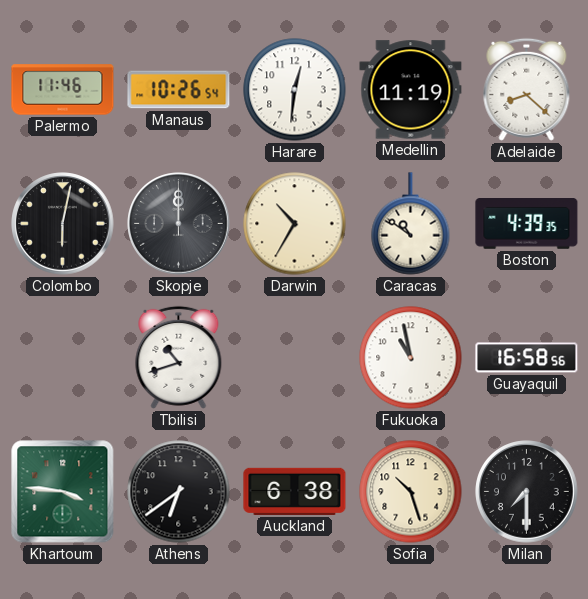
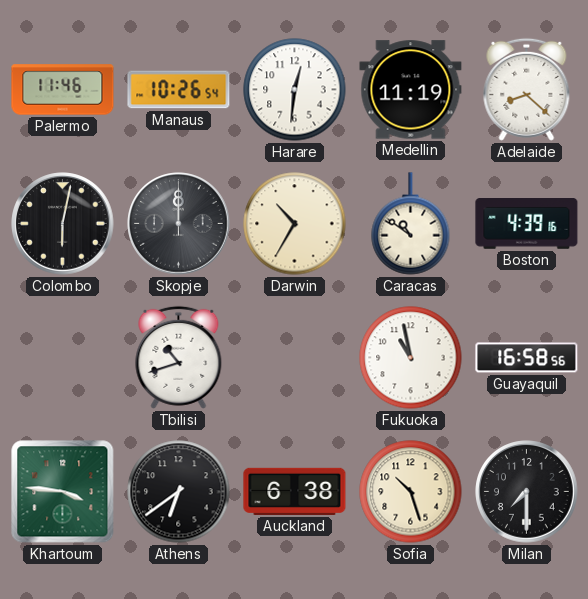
Boston: 4:39:35 -> 4:39:16 (527, 224)
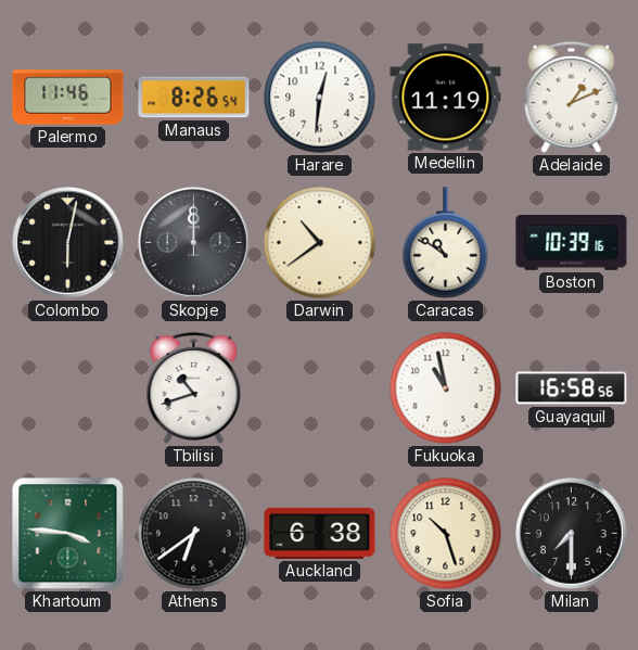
Manaus: 10:26 -> 8:26 (194, 98)
Adelaide: 8:22 -> 1:11 (572, 97)
Darwin: 10:35 -> 10:39 (320, 243)
Boston: 4:39 -> 10:39 (572, 243)
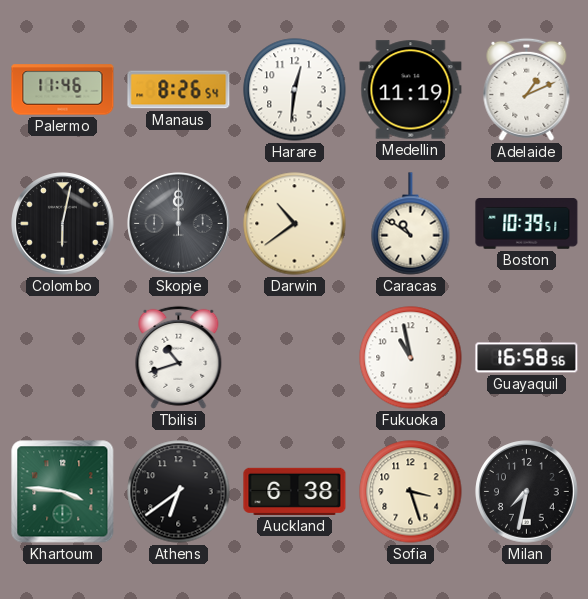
Boston: 10:39:16 -> 10:39:51 (527, 224)
Sofia: 10:27 -> 3:27 (411, 492)
Milan: 7:30 -> 7:32 (527, 492)
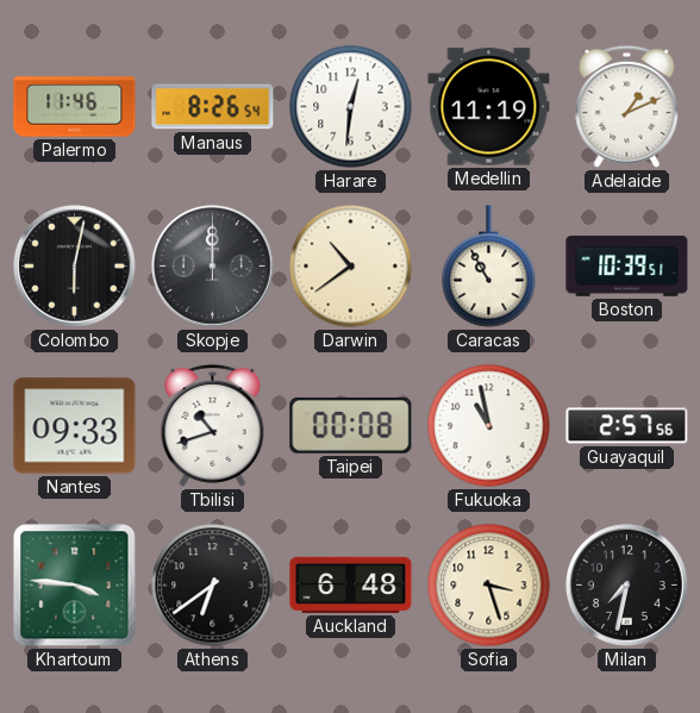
Caracas: 10:51 -> 10:55 (489, 267)
Nantes: none -> 09:33 (75, 426)
Taipei: none -> 00:08 (351, 425)
Guayaquil: 16:58 -> 2:57 (627, 426)
Auckland: 6:38 -> 6:48 (351, 584)
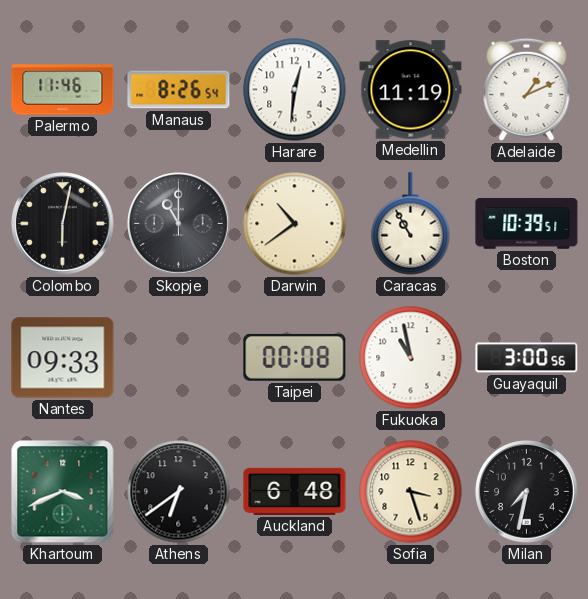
Skopje: 12:00 -> 11:00 (179, 224)
Tbilisi: 10:42 -> none (213, 425)
Guayaquil: 2:57 -> 3:00 (527, 358)
Khartoum: 3:46 -> 3:41 (63, 492)
